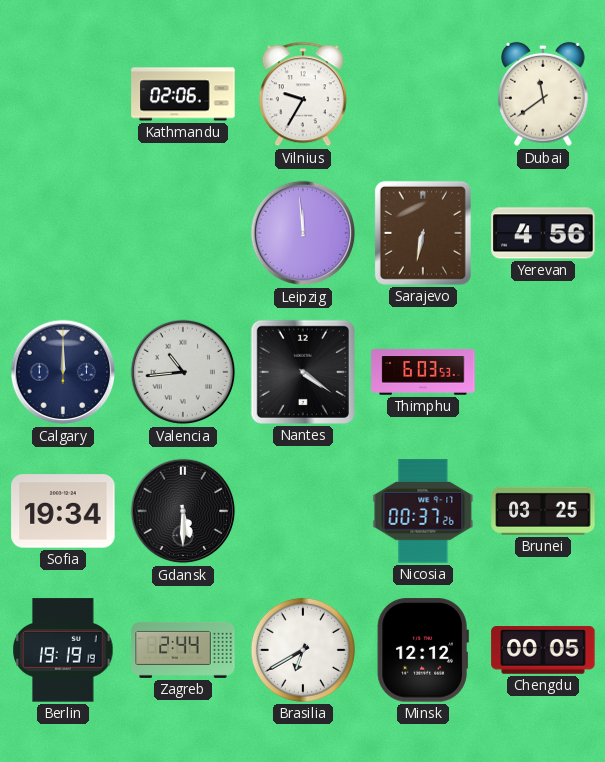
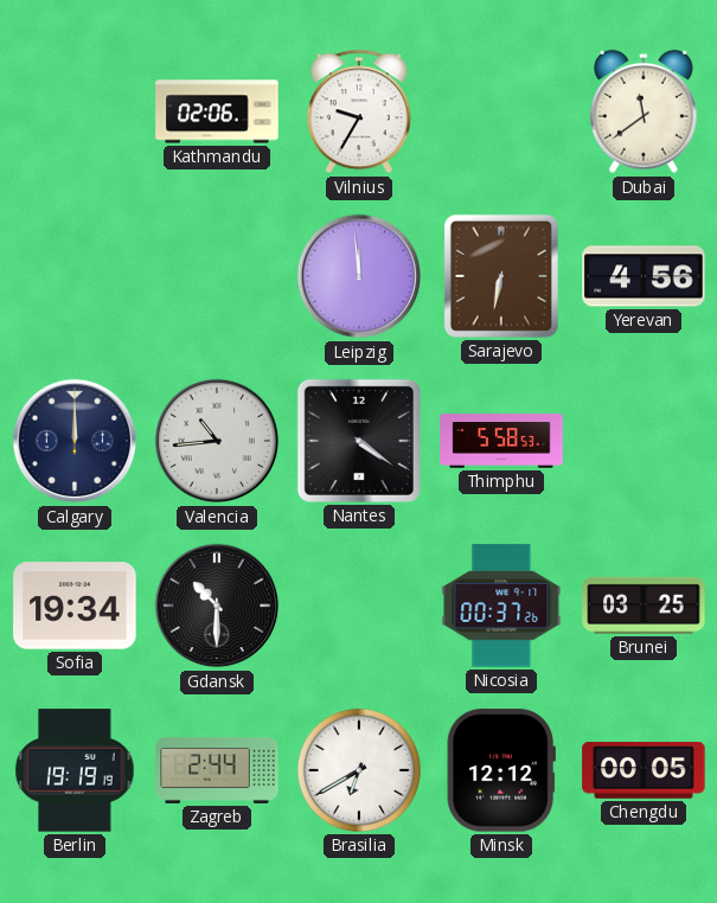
Thimphu: 6:03 -> 5:58 (501, 441)
Gdansk: 5:30 -> 10:30 (217, 606)
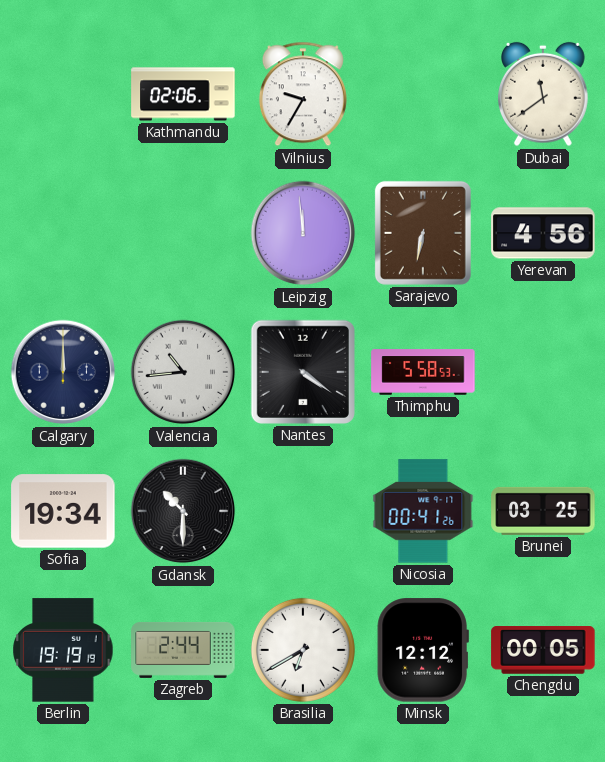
Nicosia: 00:37 -> 00:41 (423, 511)
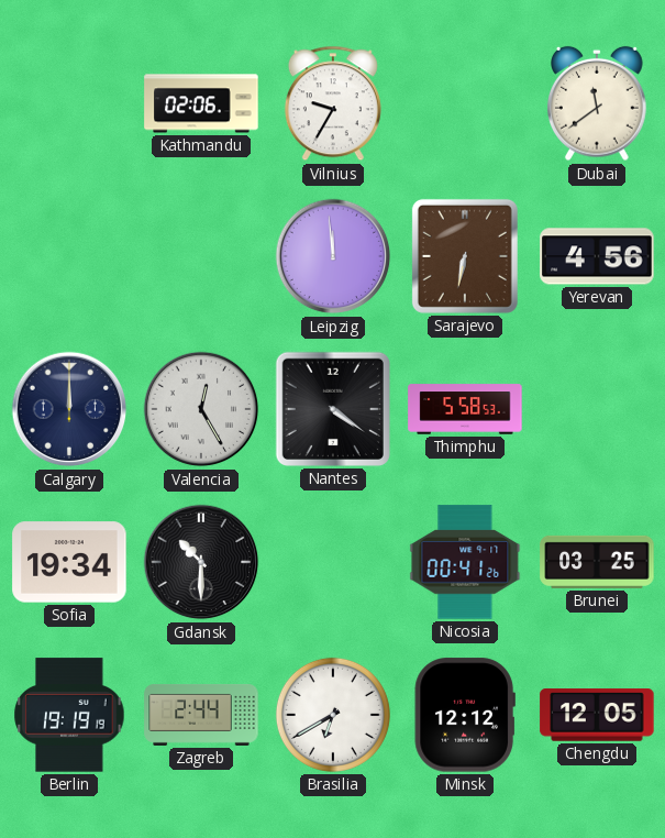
Valencia: 10:44 -> 12:25 (201, 409)
Chengdu: 00:05 -> 12:05 (597, 716)
